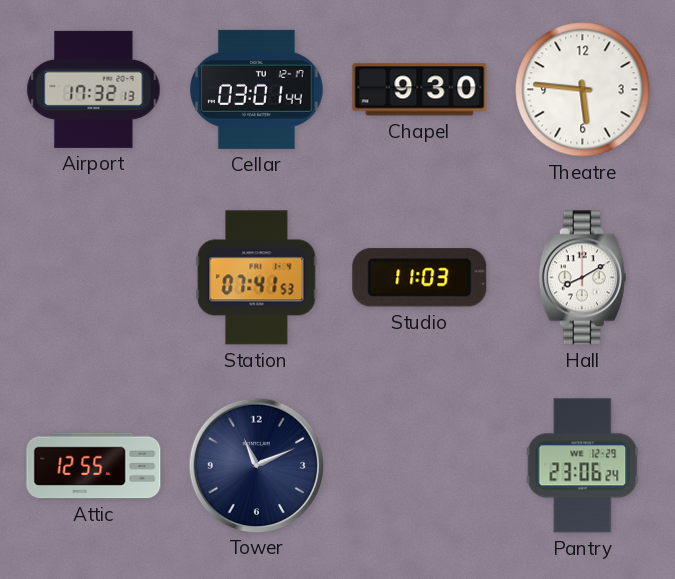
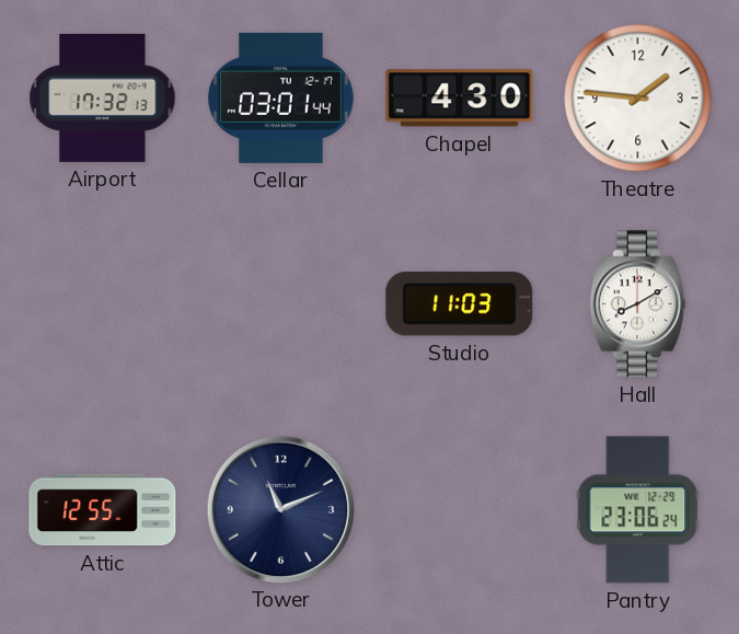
Chapel: 9:30 -> 4:30 (460, 99)
Theatre: 5:46 -> 1:46 (638, 99)
Station: 07:41 -> none (257, 278)
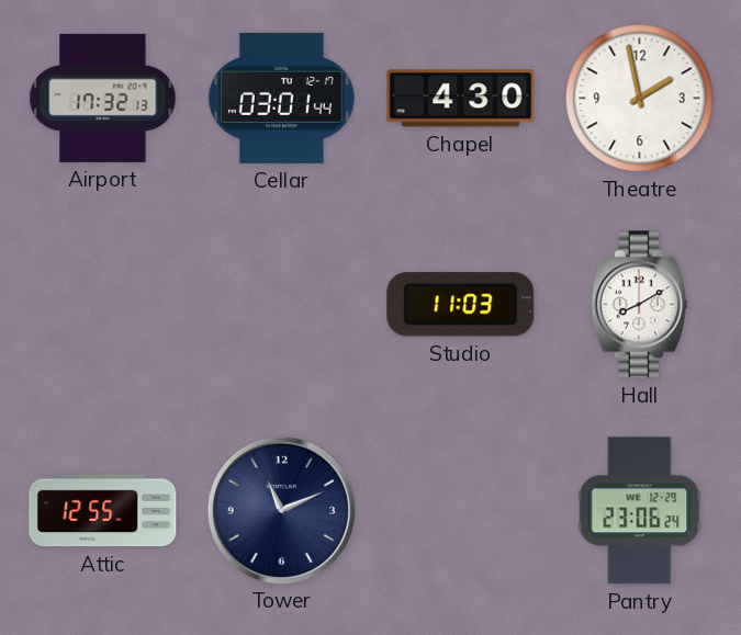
Theatre: 1:46 -> 1:58 (640, 99)
